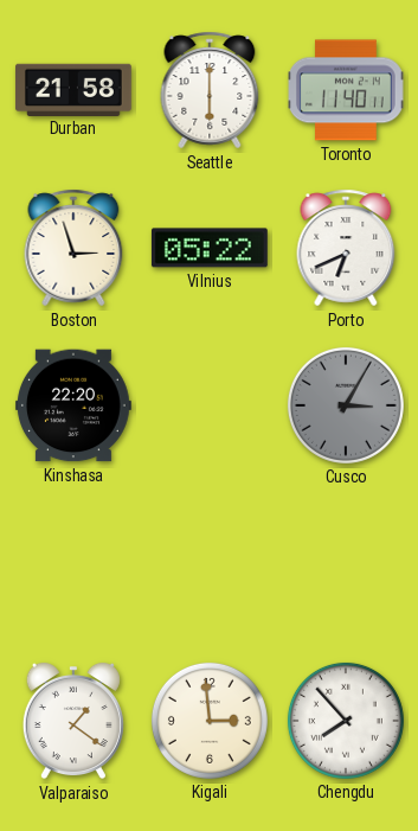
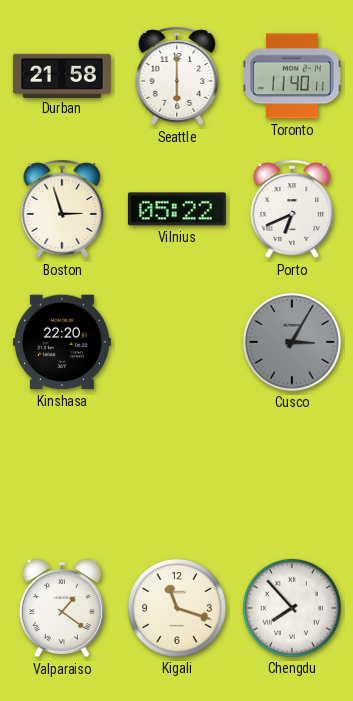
Kigali: 2:59 -> 11:18 (177, 608)
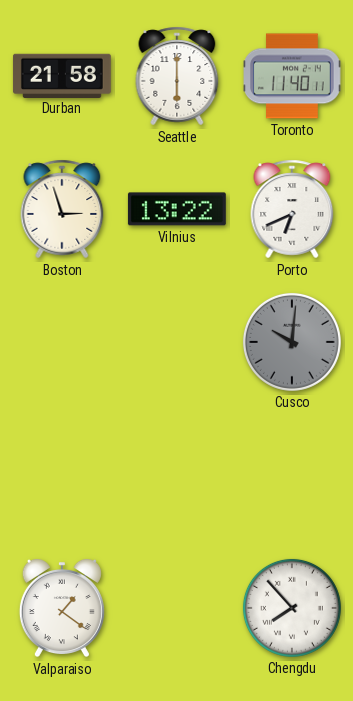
Vilnius: 05:22 -> 13:22 (177, 209)
Kinshasa: 22:20 -> none (62, 342)
Cusco: 3:05 -> 10:01 (292, 342)
Kigali: 11:18 -> none (177, 608)
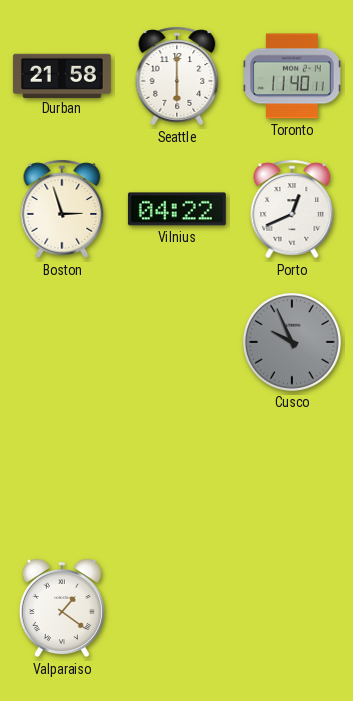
Vilnius: 13:22 -> 04:22 (177, 209)
Porto: 6:41 -> 12:41 (292, 209)
Cusco: 10:01 -> 9:56 (292, 342)
Chengdu: 7:53 -> none (292, 608)
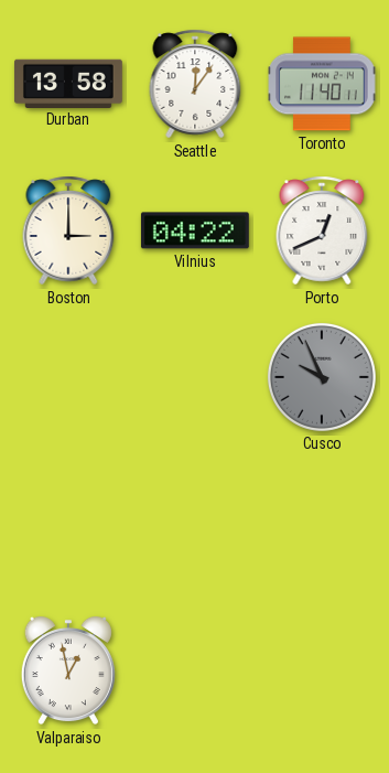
Durban: 21:58 -> 13:58 (68, 83)
Seattle: 6:00 -> 12:06 (195, 84)
Boston: 2:57 -> 3:00 (68, 230)
Valparaiso: 1:21 -> 12:58 (68, 670)
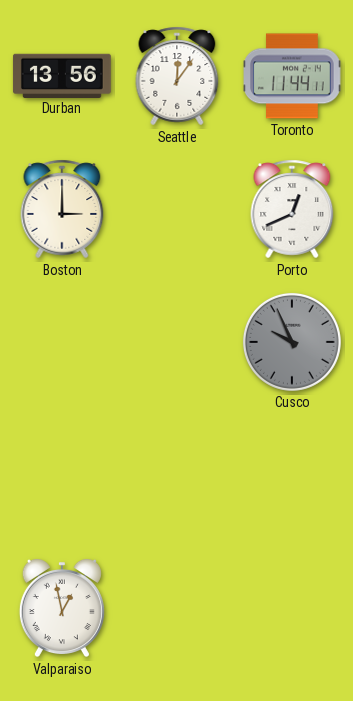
Durban: 13:58 -> 13:56 (62, 75)
Toronto: 11:40 -> 11:44 (293, 76)
Vilnius: 04:22 -> none (195, 230)
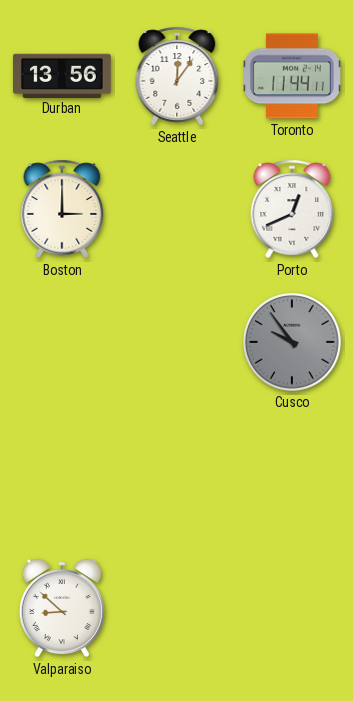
Cusco: 9:56 -> 9:54 (292, 342)
Valparaiso: 12:58 -> 8:52 (62, 608)
